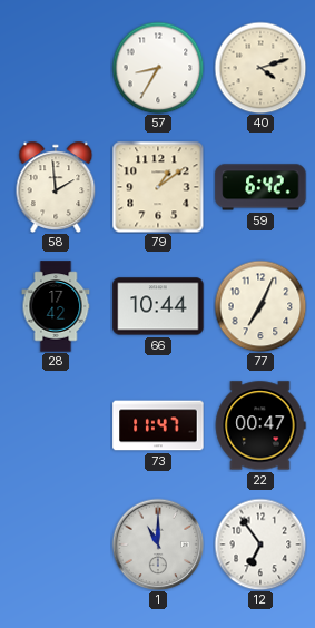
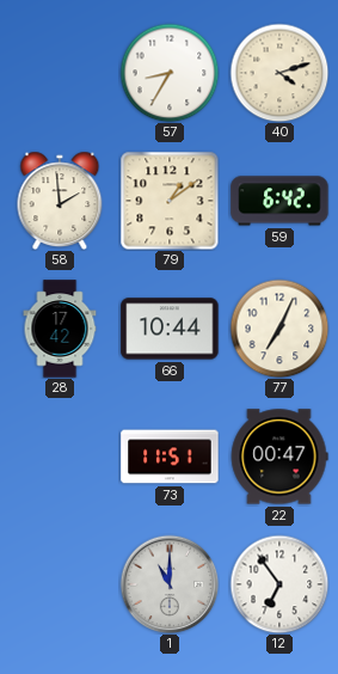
73: 11:47 -> 11:51 (170, 457)
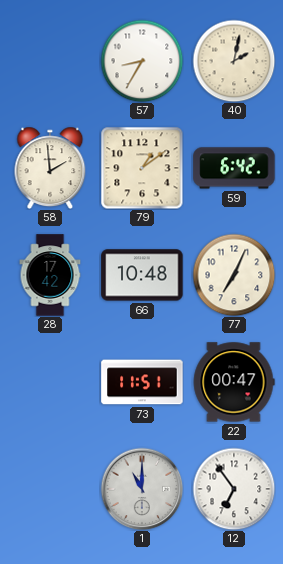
40: 4:12 -> 2:02 (234, 61)
66: 10:44 -> 10:48 (142, 275)
